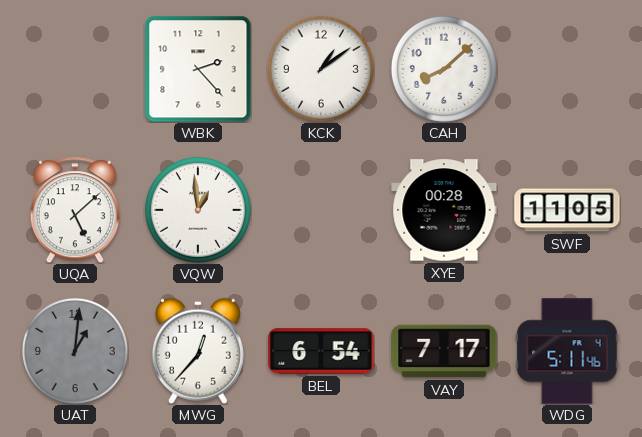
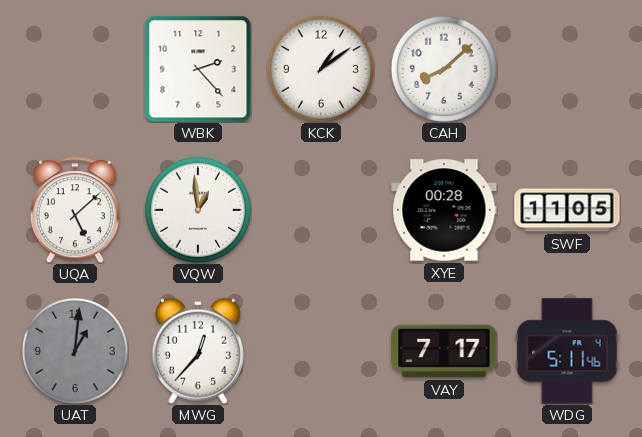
BEL: 6:54 -> none (321, 351)
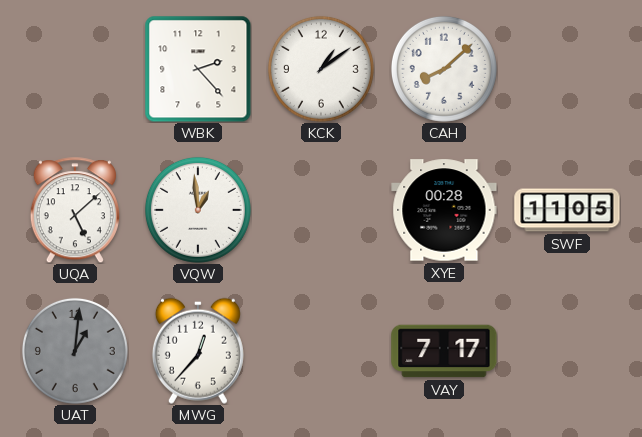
WDG: 5:11 -> none (567, 351)
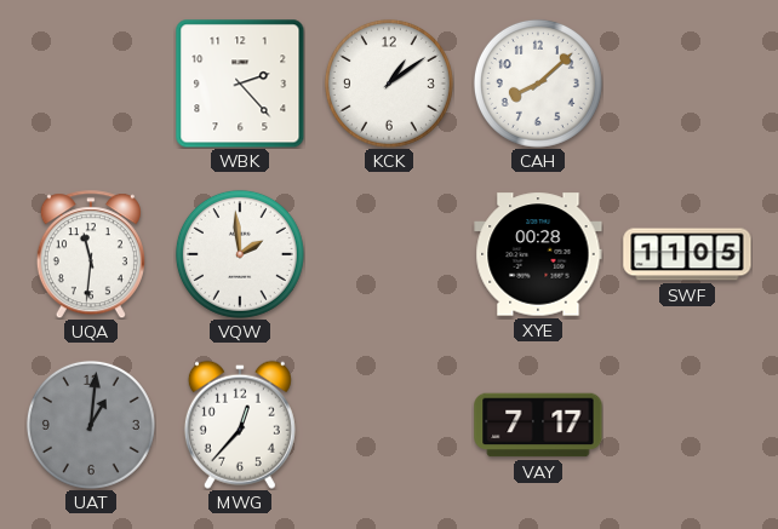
UQA: 5:08 -> 11:31 (91, 254)
VQW: 12:59 -> 1:59 (240, 254)
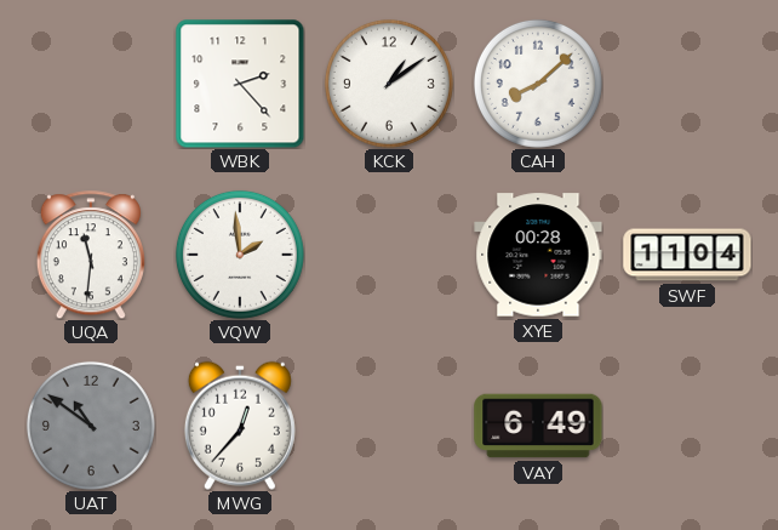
SWF: 11:05 -> 11:04 (687, 255)
UAT: 1:01 -> 10:51 (91, 426)
VAY: 7:17 -> 6:49 (538, 426)
